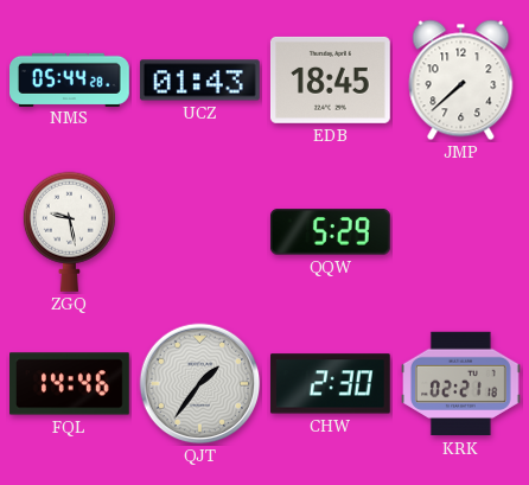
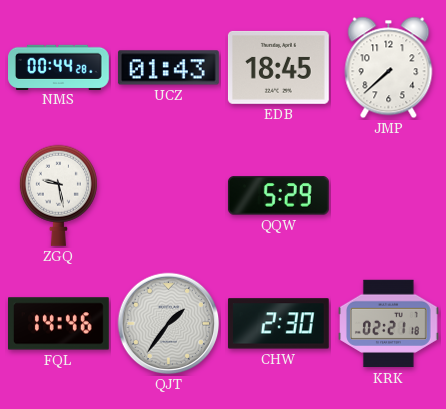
NMS: 05:44 -> 00:44 (59, 67)
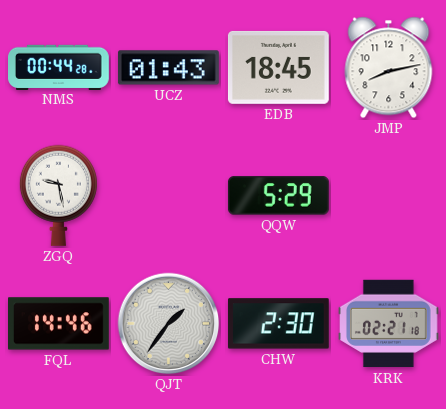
JMP: 7:38 -> 8:13 (389, 68)
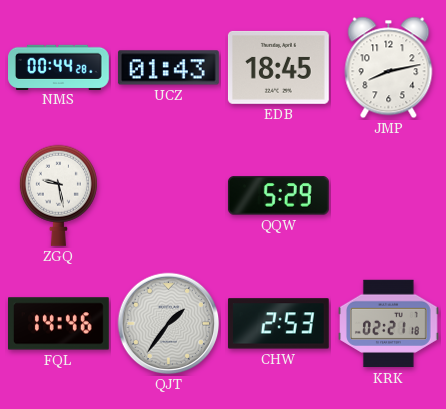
CHW: 2:30 -> 2:53 (278, 324)
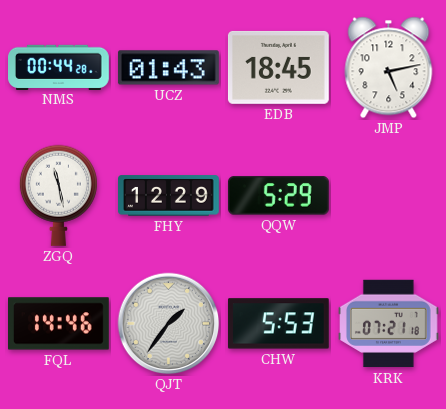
JMP: 8:13 -> 5:13 (389, 68)
ZGQ: 9:28 -> 11:28 (58, 195)
FHY: none -> 12:29 (169, 196)
CHW: 2:53 -> 5:53 (278, 324)
KRK: 02:21 -> 07:21 (389, 324)
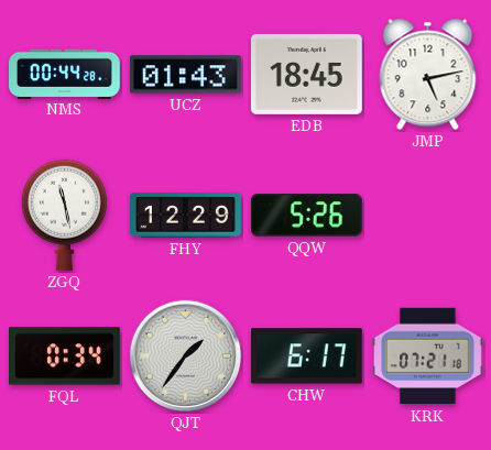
QQW: 5:29 -> 5:26 (306, 216)
FQL: 14:46 -> 0:34 (65, 356)
CHW: 5:53 -> 6:17 (306, 356)
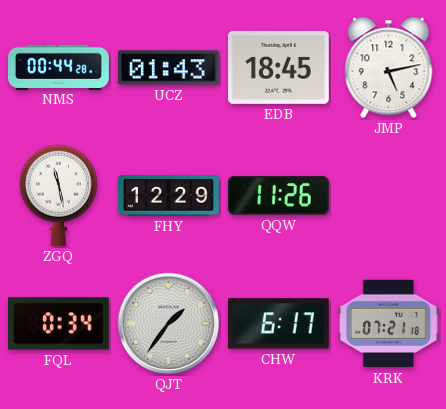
QQW: 5:26 -> 11:26 (278, 196)
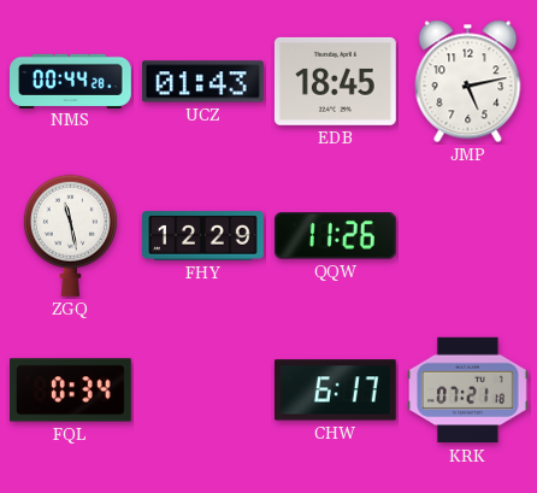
QJT: 1:36 -> none (169, 324)
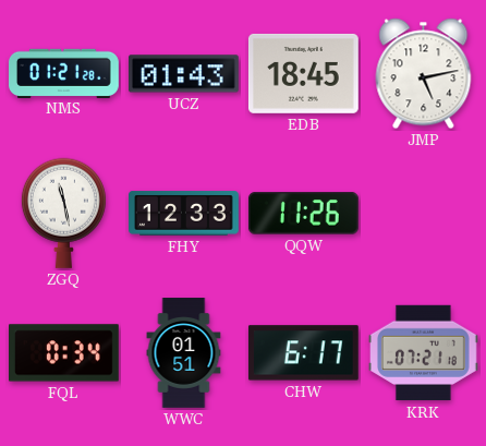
NMS: 00:44 -> 01:21 (64, 73)
FHY: 12:29 -> 12:33 (184, 214)
WWC: none -> 01:51 (184, 353)
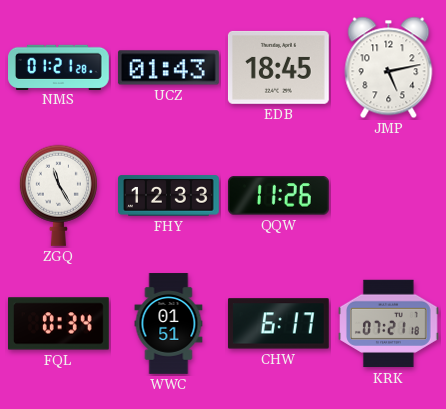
ZGQ: 11:28 -> 11:25 (58, 195)
